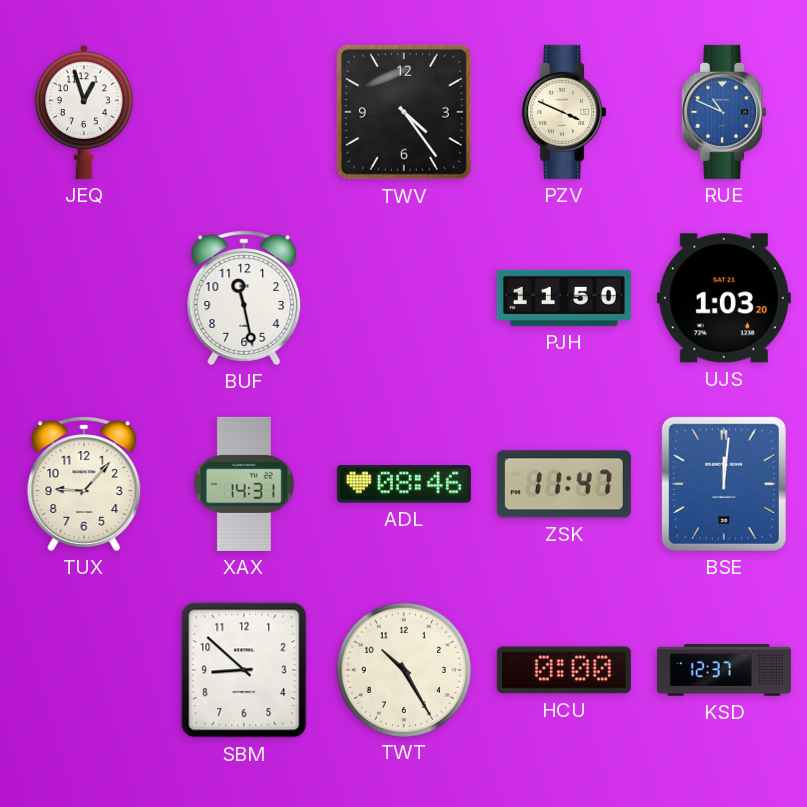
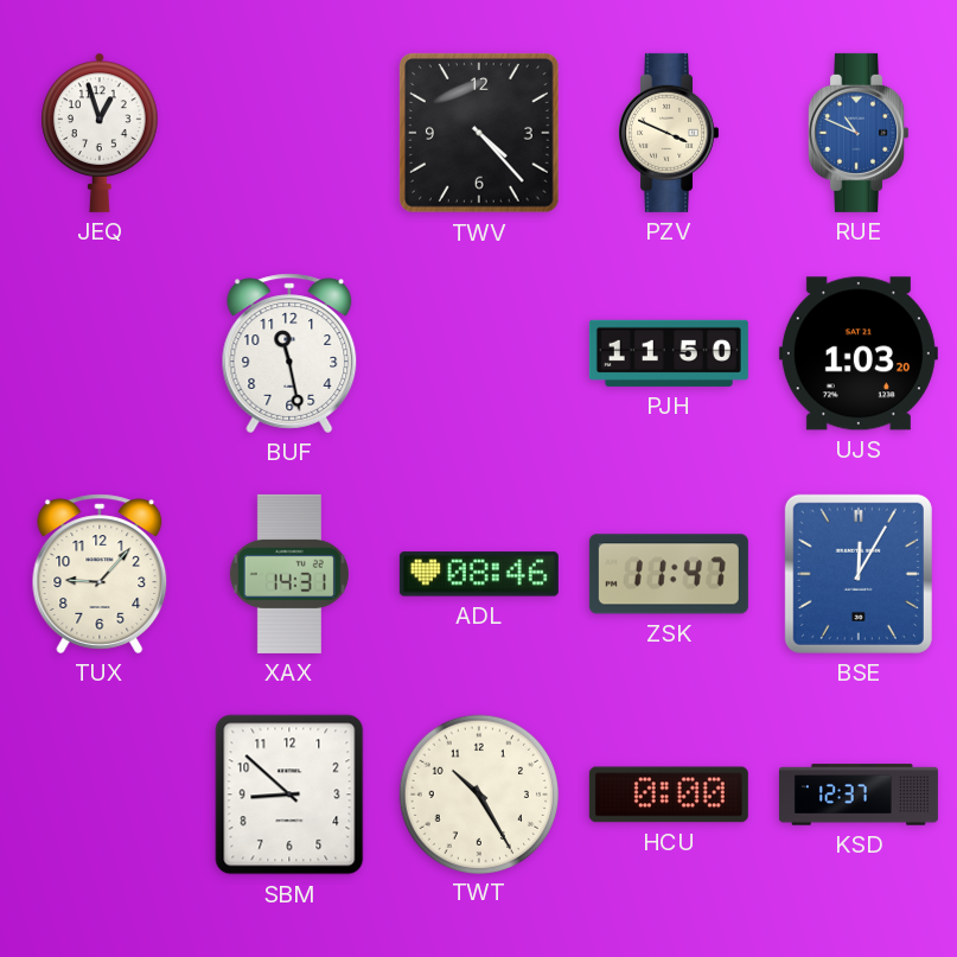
TWV: 4:24 -> 4:23 (480, 134)
BSE: 12:01 -> 12:05 (859, 574)
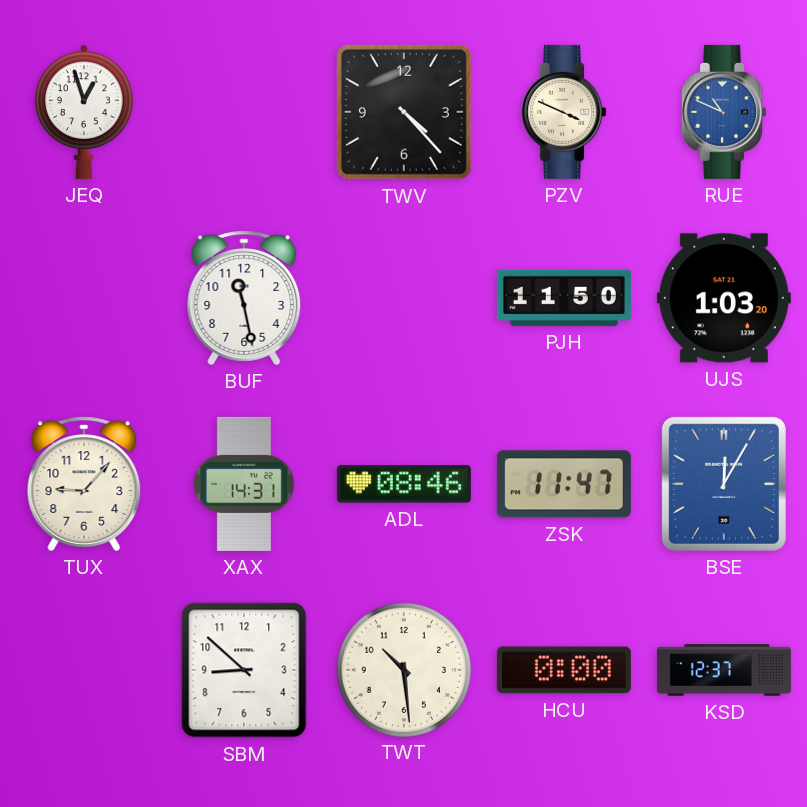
TWT: 10:25 -> 10:29 (403, 669)
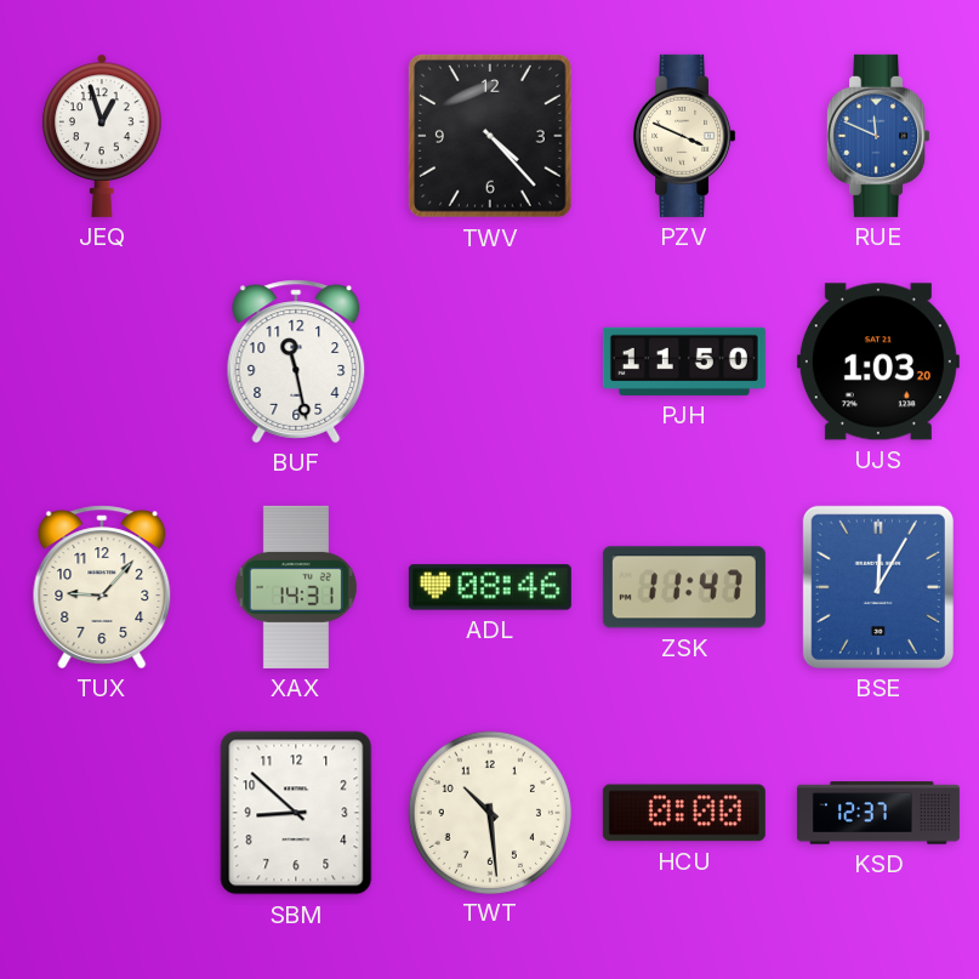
RUE: 10:49 -> 11:49 (878, 136)
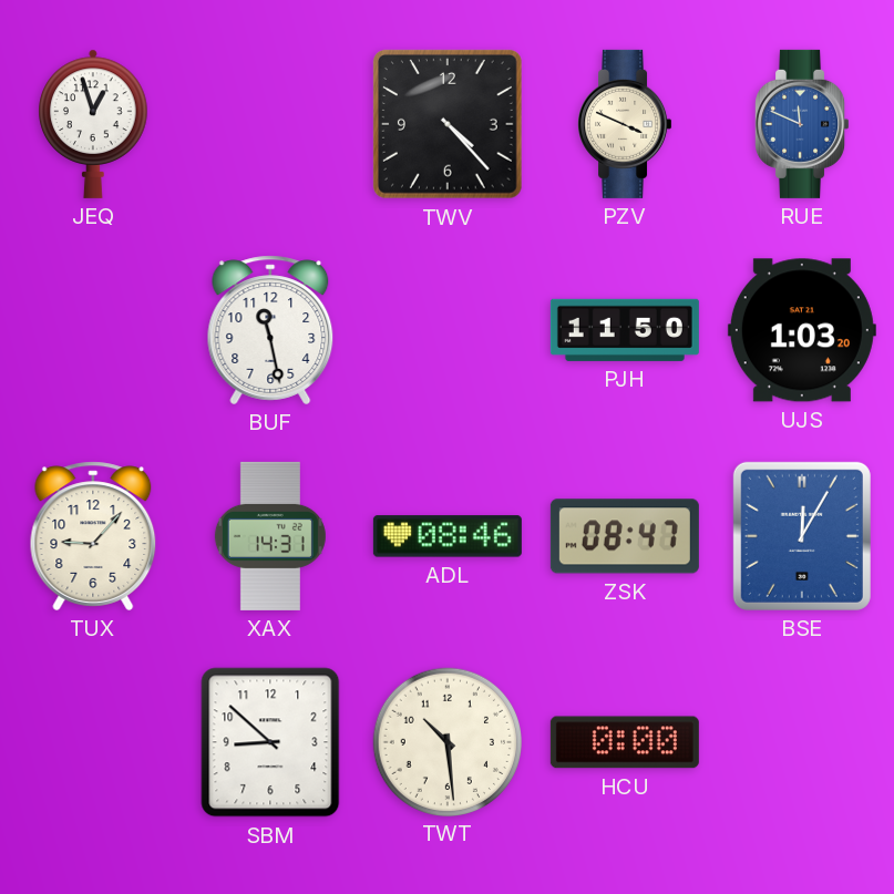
ZSK: 11:47 -> 08:47 (625, 536)
KSD: 12:37 -> none (878, 813)
